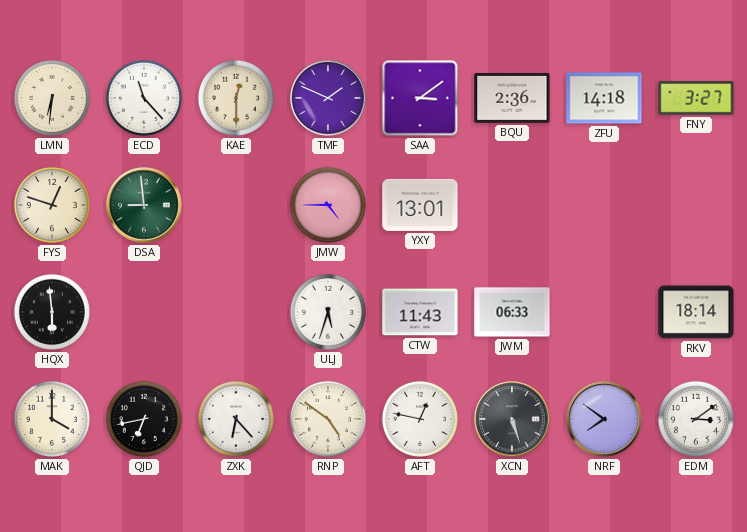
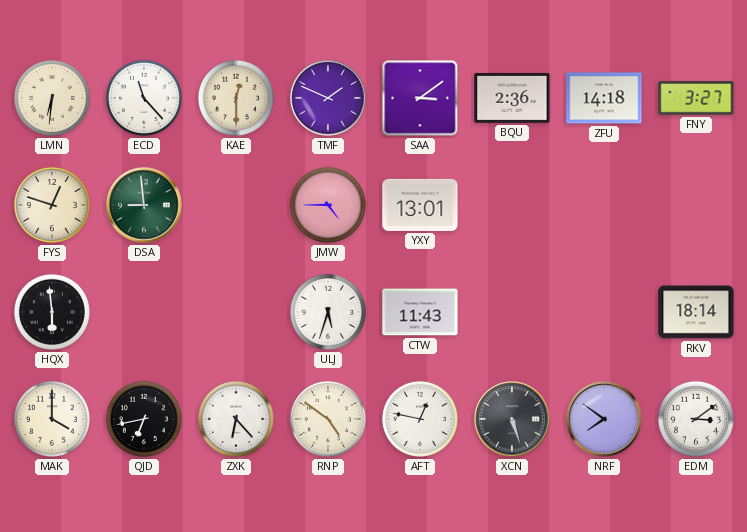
JWM: 06:33 -> none (512, 312)
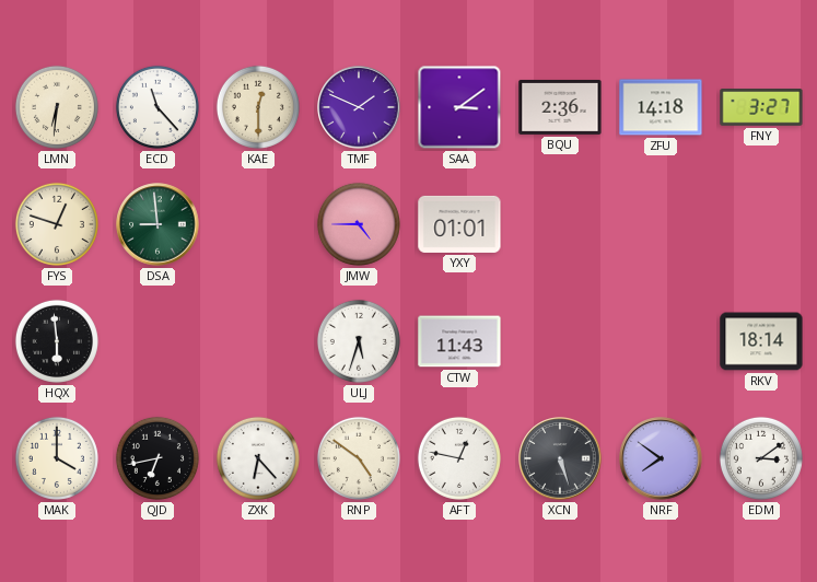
YXY: 13:01 -> 01:01 (459, 224)
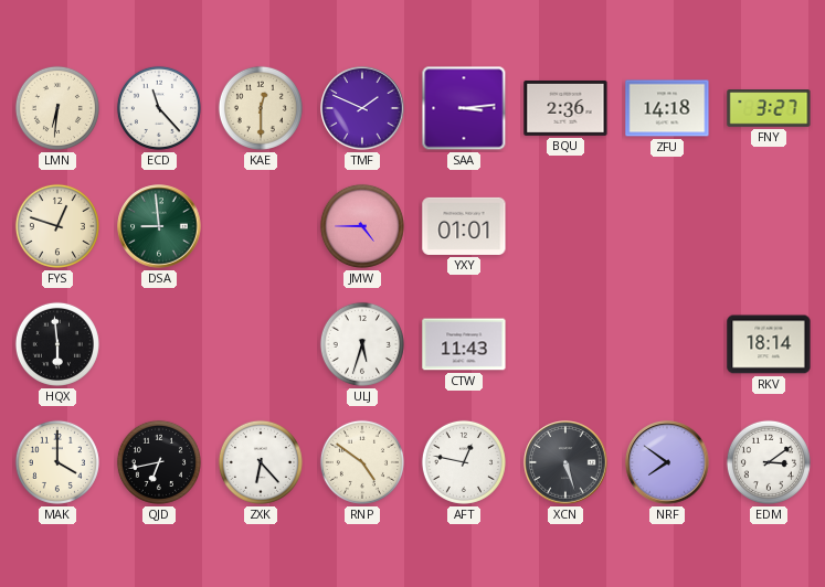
SAA: 3:09 -> 3:14 (464, 108)
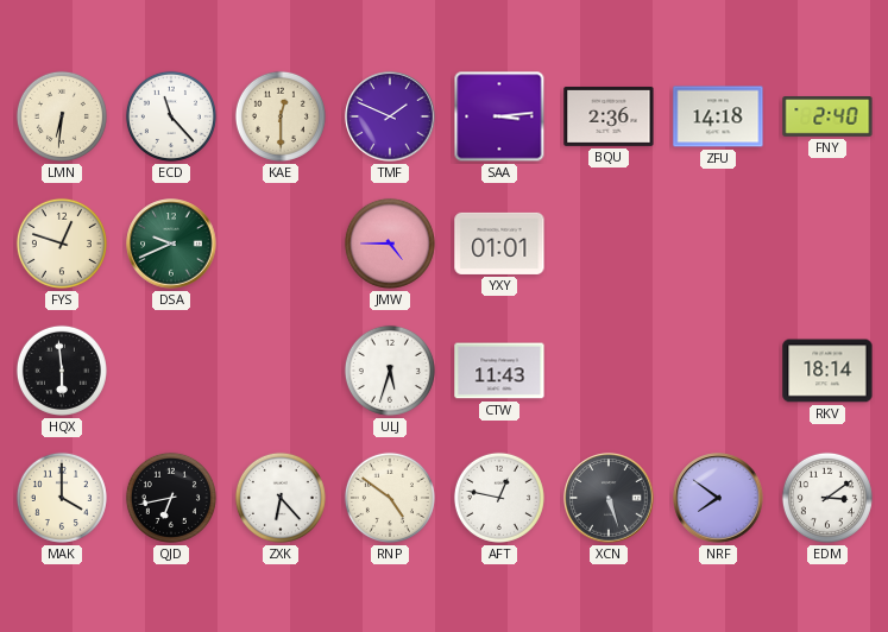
FNY: 3:27 -> 2:40 (827, 116)
DSA: 8:59 -> 9:41 (171, 244)
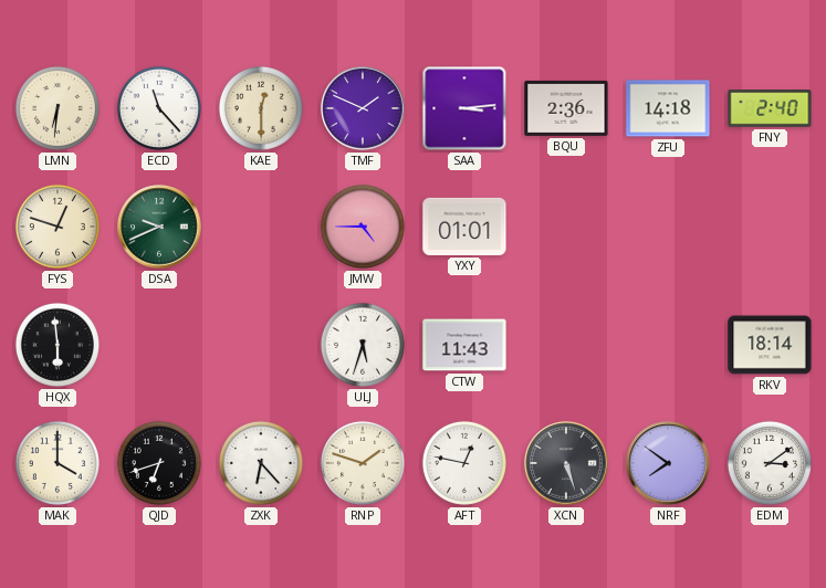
QJD: 6:43 -> 6:42 (159, 463)
RNP: 4:51 -> 1:48 (363, 463)
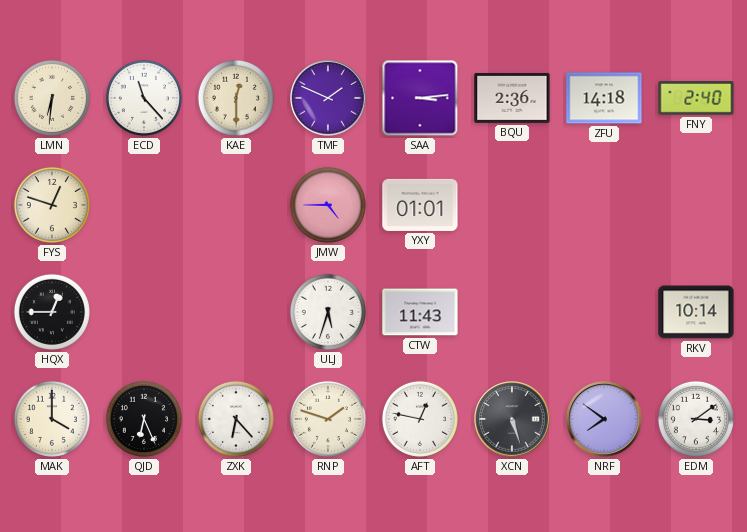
DSA: 9:41 -> none (159, 227)
HQX: 5:59 -> 12:45 (52, 312)
RKV: 18:14 -> 10:14 (696, 312)
QJD: 6:42 -> 6:26 (144, 419)
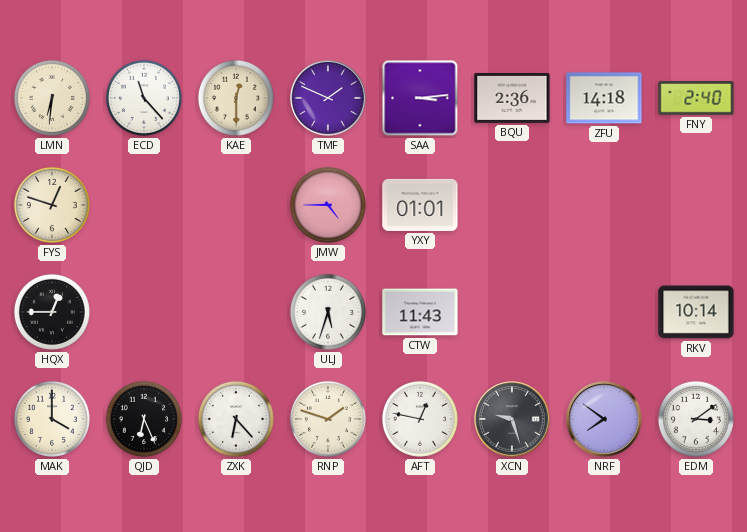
XCN: 5:27 -> 9:27 (512, 419)
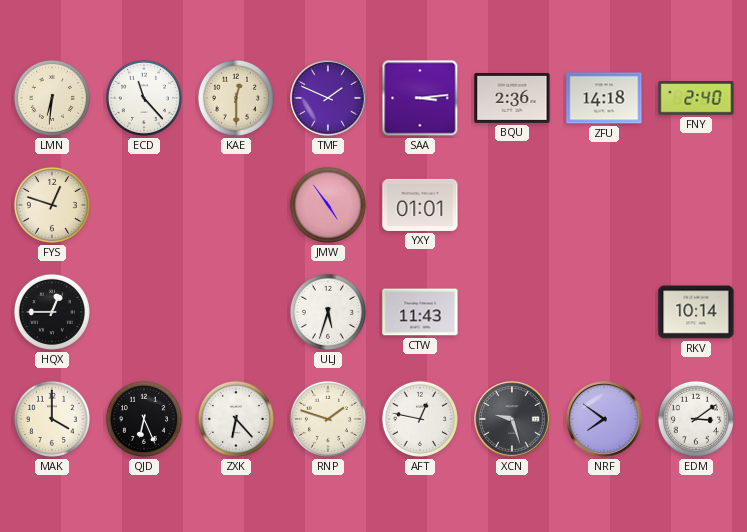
JMW: 4:45 -> 4:54 (328, 205)
